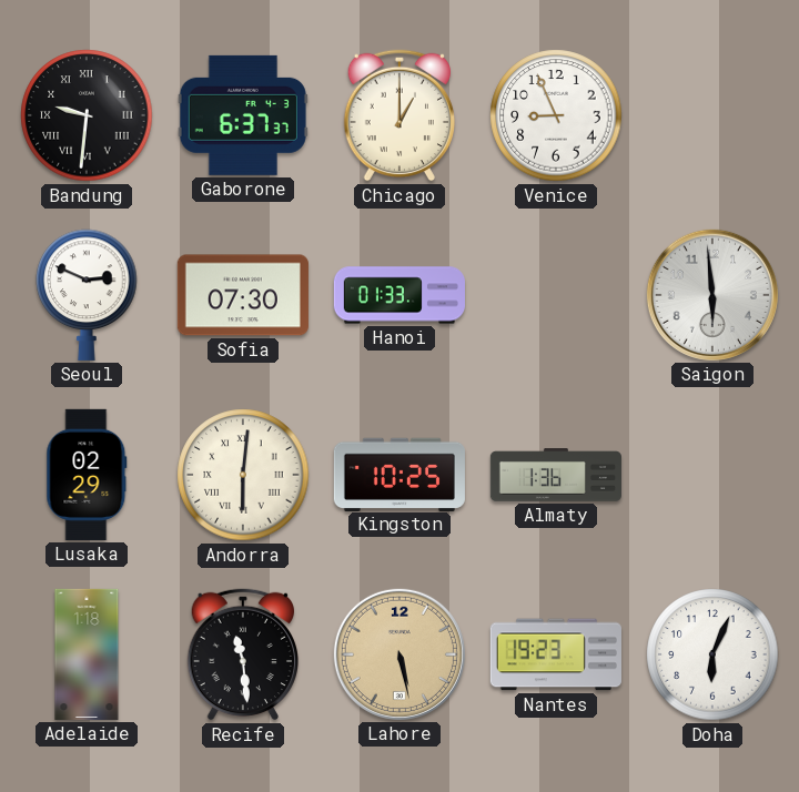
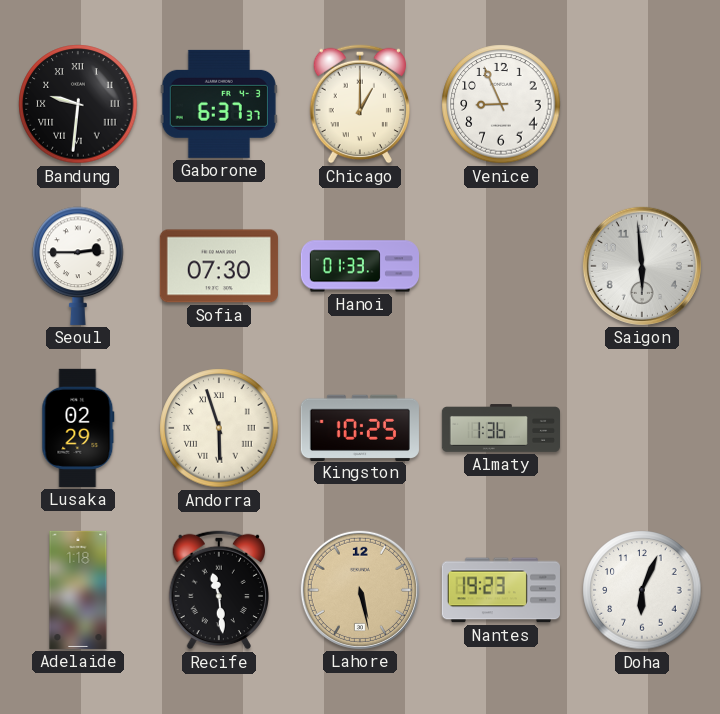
Seoul: 2:49 -> 2:45 (78, 266)
Andorra: 6:01 -> 5:57 (219, 428)
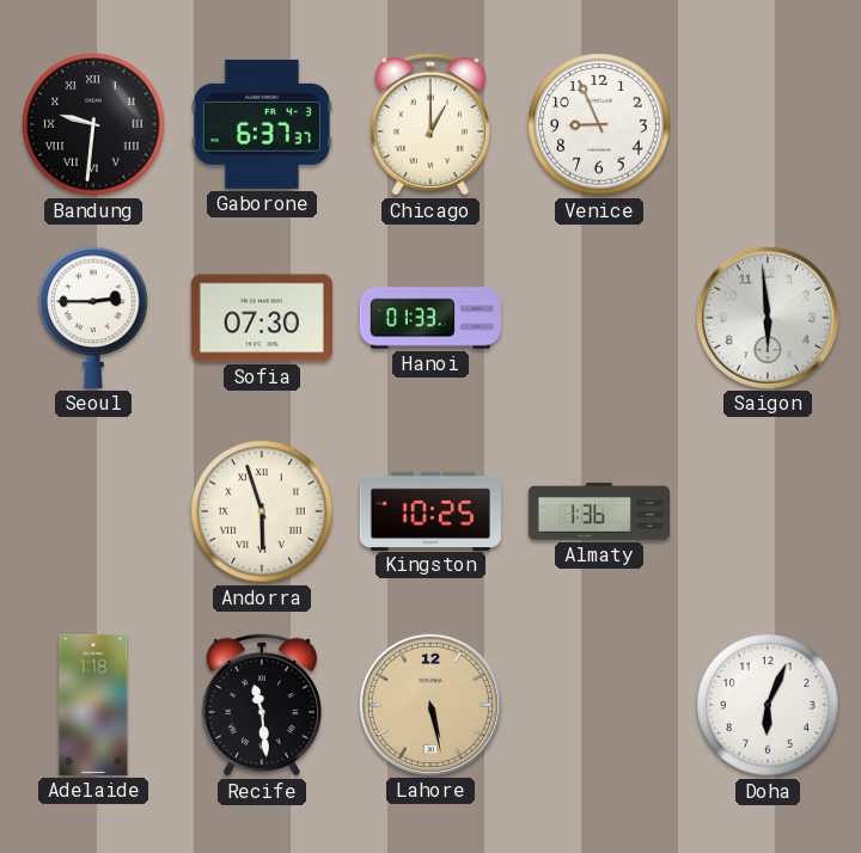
Lusaka: 02:29 -> none (78, 428)
Nantes: 19:23 -> none (501, 590)
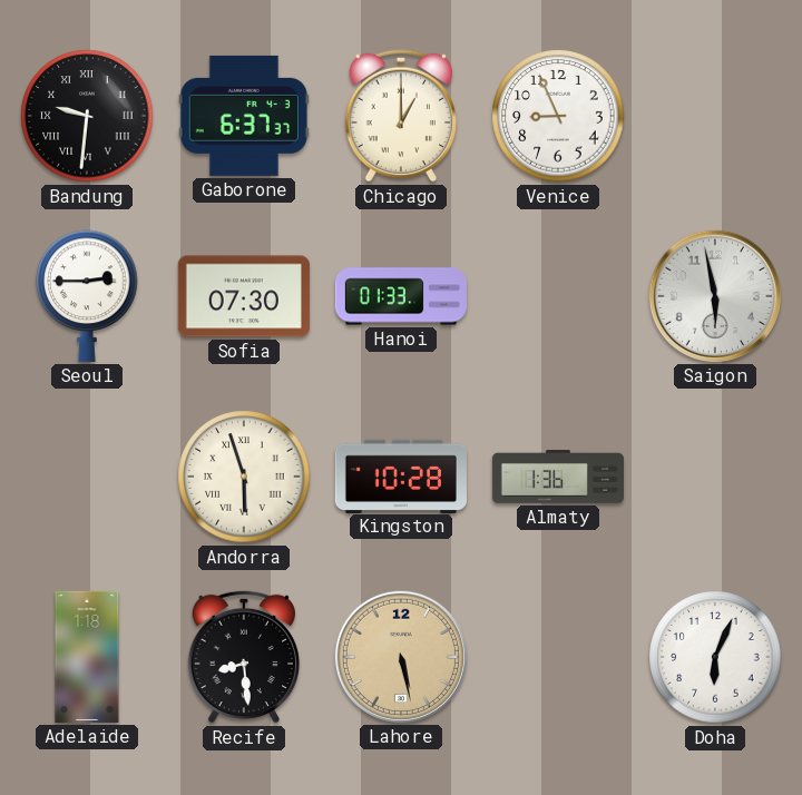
Saigon: 5:59 -> 5:58 (715, 296)
Kingston: 10:25 -> 10:28 (401, 475)
Recife: 11:29 -> 8:29 (244, 657)
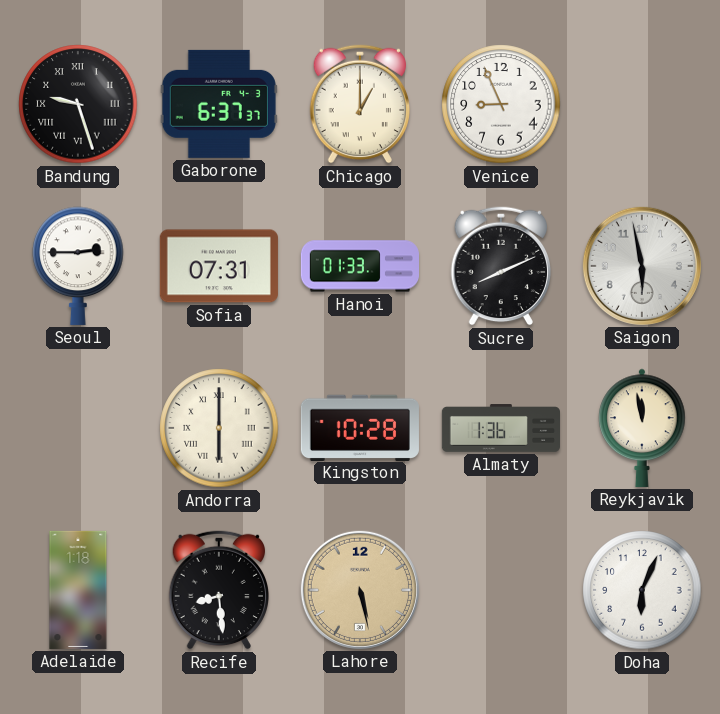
Bandung: 9:31 -> 9:27 (78, 104)
Sofia: 07:30 -> 07:31 (219, 266)
Sucre: none -> 8:11 (501, 266)
Andorra: 5:57 -> 6:00 (219, 428)
Reykjavik: none -> 11:58 (642, 428)
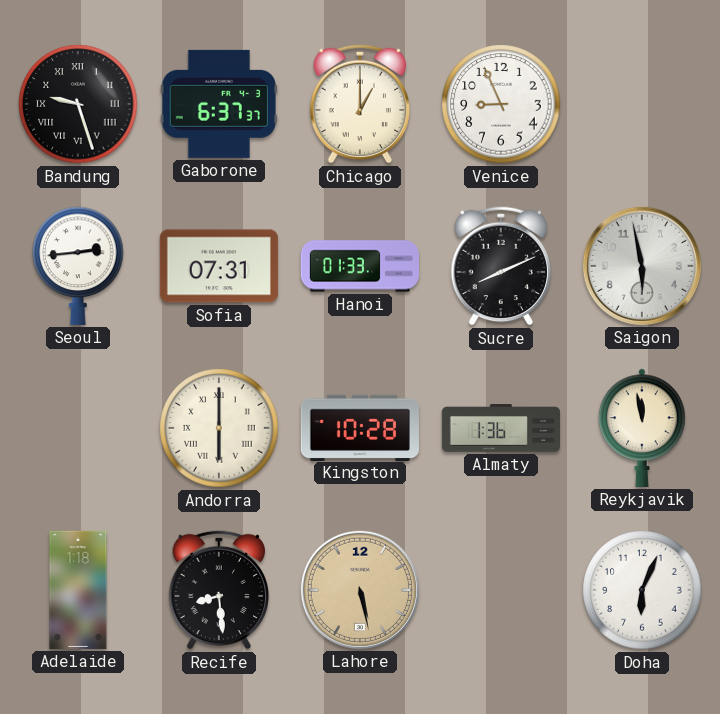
Seoul: 2:45 -> 2:44 (78, 266)
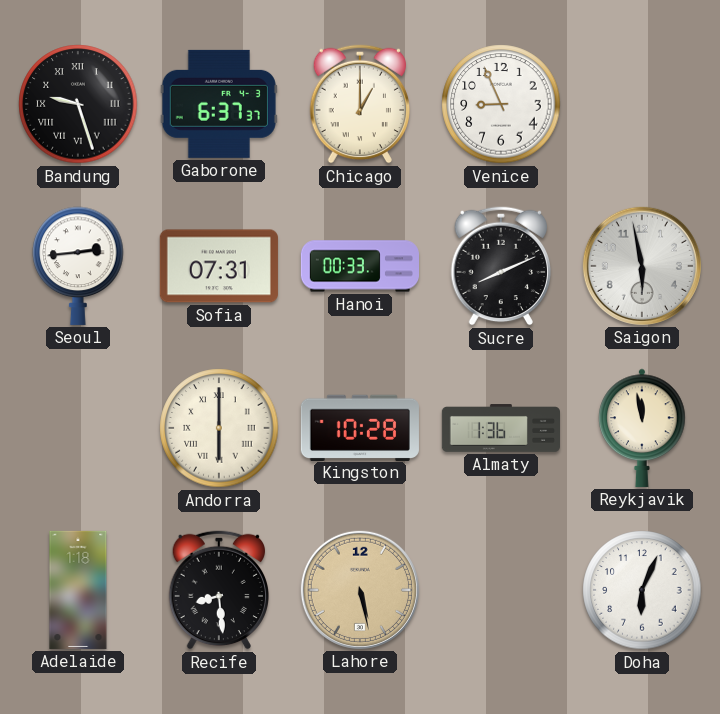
Hanoi: 01:33 -> 00:33 (359, 266)
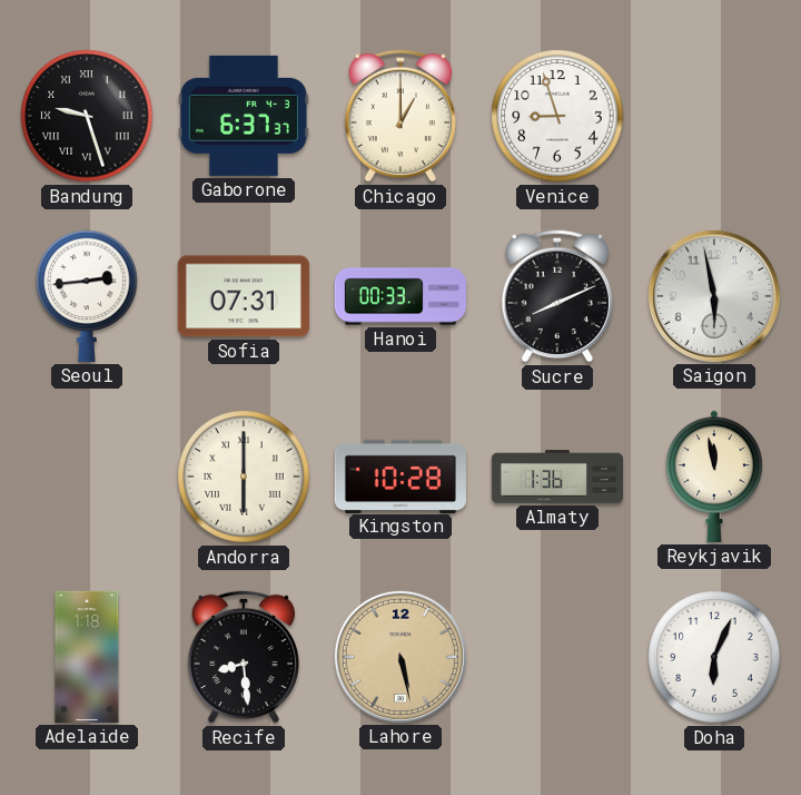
Venice: 8:56 -> 8:57 (557, 116)
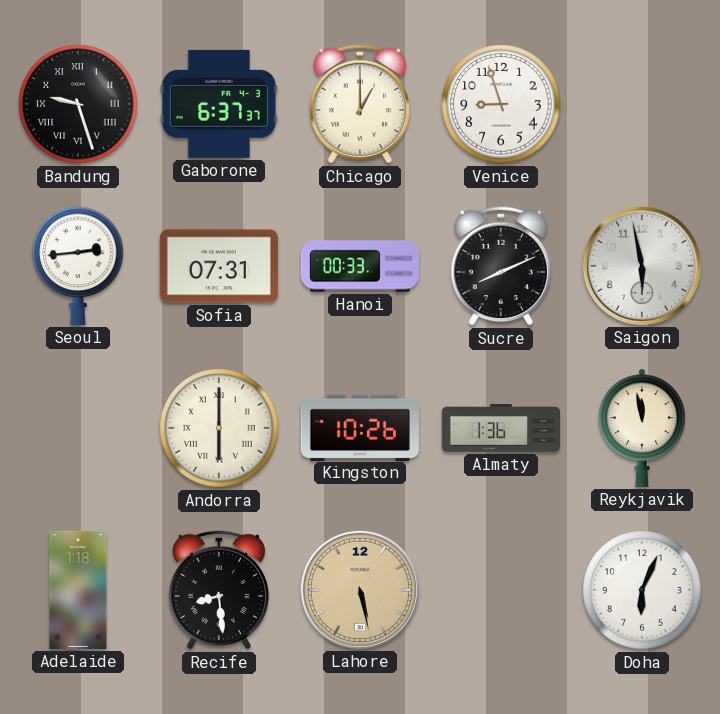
Kingston: 10:28 -> 10:26 (360, 427)
